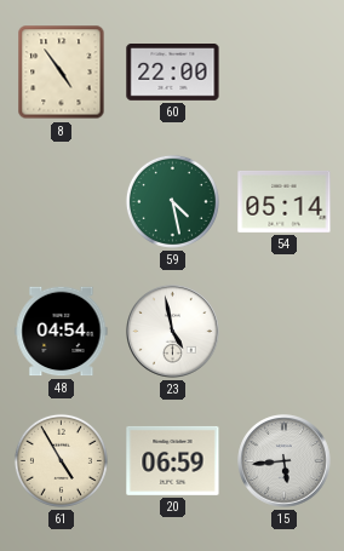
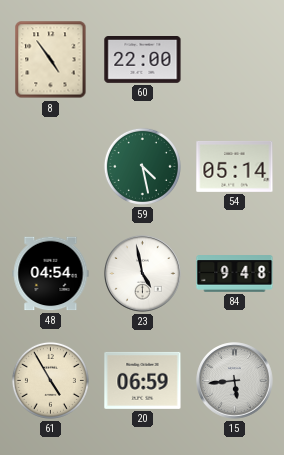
84: none -> 9:48 (235, 274)
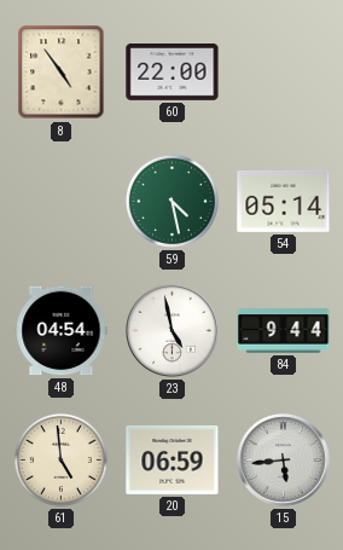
84: 9:48 -> 9:44 (284, 331)
61: 4:55 -> 4:59 (60, 459)
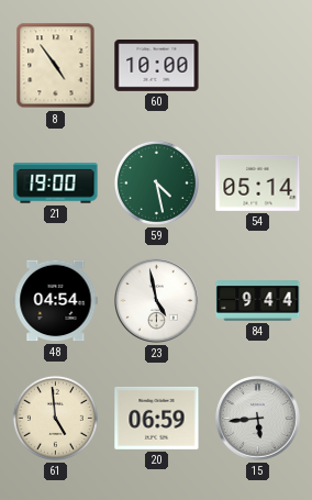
60: 22:00 -> 10:00 (157, 66)
21: none -> 19:00 (56, 184)
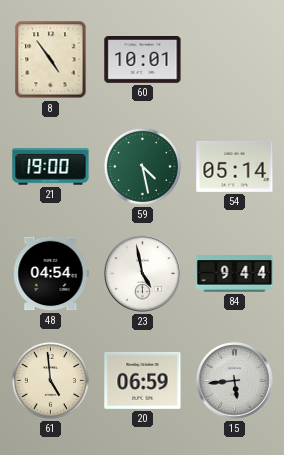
60: 10:00 -> 10:01 (143, 60)
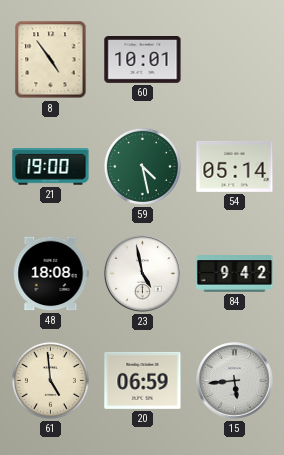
48: 04:54 -> 18:08 (51, 274)
84: 9:44 -> 9:42 (235, 274)
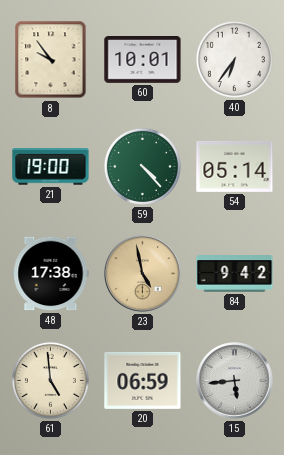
8: 4:54 -> 9:54 (51, 60)
40: none -> 6:36 (234, 59)
59: 4:28 -> 4:23 (142, 166)
48: 18:08 -> 17:38 (51, 274)
23 dial: white -> champagne (143, 274)
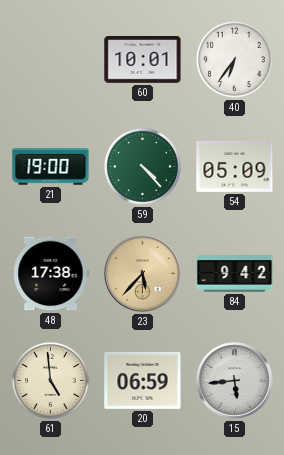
8: 9:54 -> none (51, 60)
54: 05:14 -> 05:09 (235, 166)
23: 4:58 -> 5:37 (143, 274)
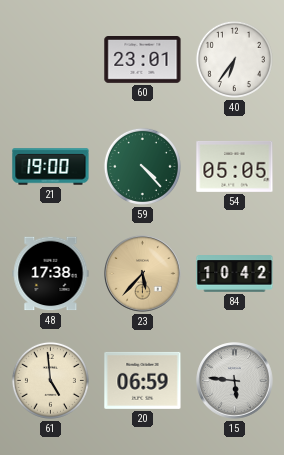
60: 10:01 -> 23:01 (143, 60)
54: 05:09 -> 05:05 (235, 166)
84: 9:42 -> 10:42 (235, 274)
15: 5:44 -> 5:46 (235, 381)
